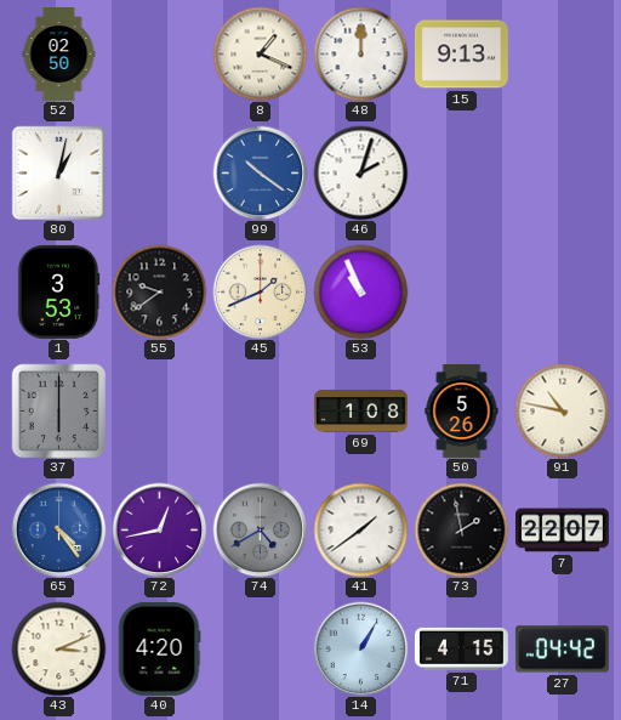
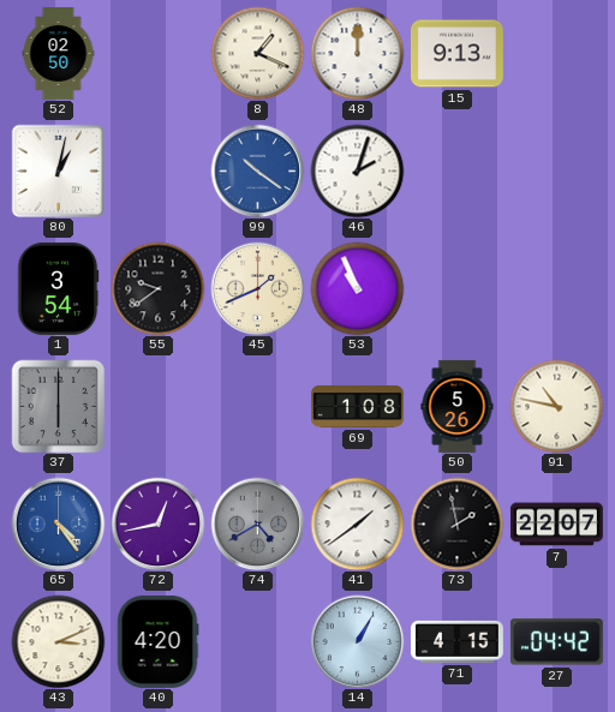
1: 3:53 -> 3:54 (58, 288)
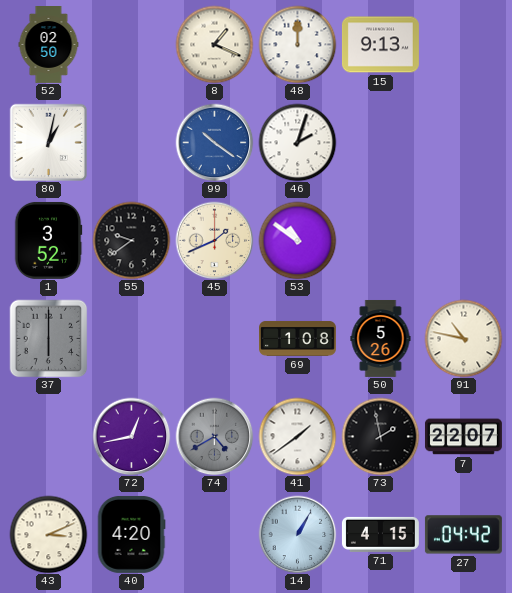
1: 3:54 -> 3:52 (48, 240)
53: 10:56 -> 10:51 (297, 240)
65: 4:24 -> none (58, 523)
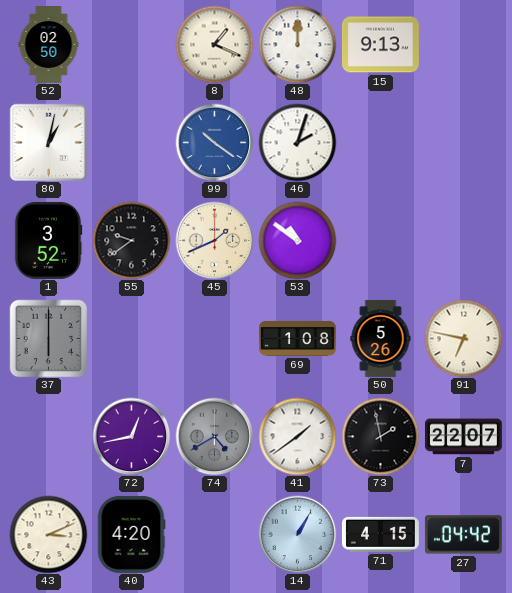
91: 10:47 -> 6:47 (463, 338)
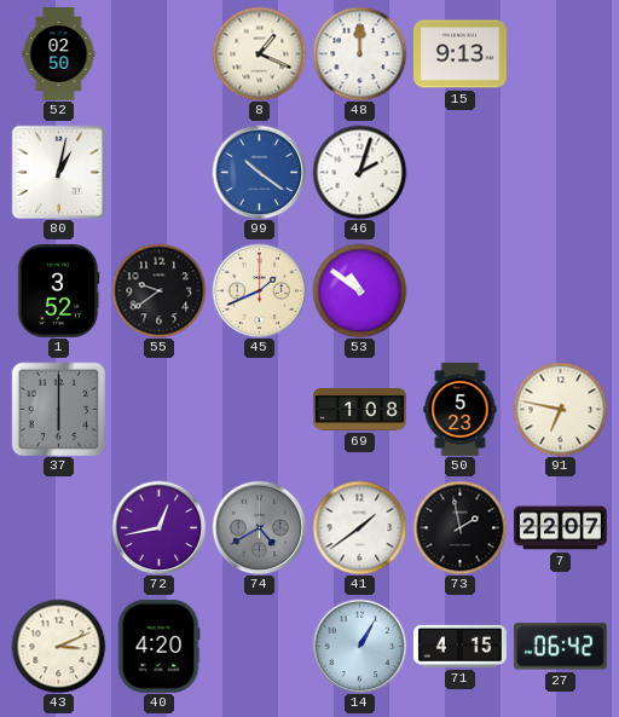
50: 5:26 -> 5:23 (461, 409)
27: 04:42 -> 06:42 (560, 647)
